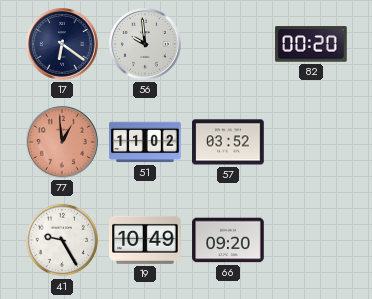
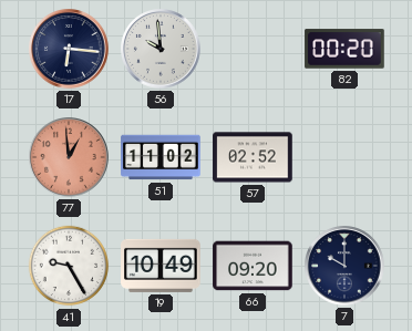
17: 6:21 -> 6:16 (69, 49)
57: 03:52 -> 02:52 (253, 157)
7: none -> 10:00 (344, 266)
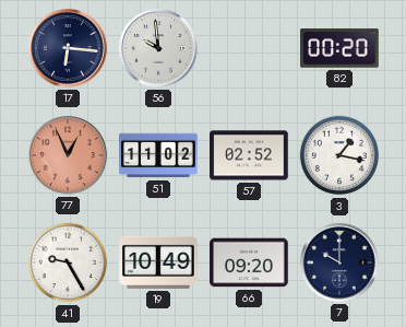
77: 12:59 -> 12:56 (68, 155)
3: none -> 1:17 (339, 155)
